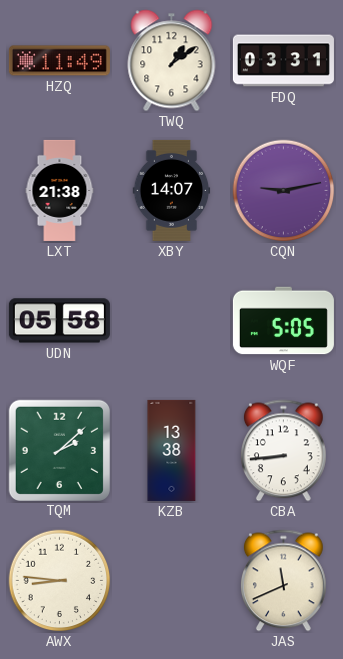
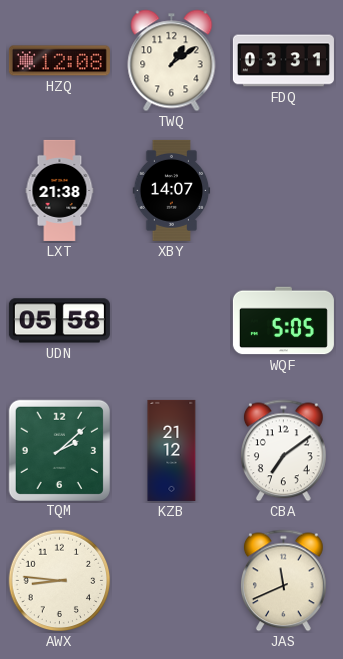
HZQ: 11:49 -> 12:08 (59, 61)
CQN: 9:13 -> none (284, 191)
KZB: 13:38 -> 21:12 (172, 450)
CBA: 8:44 -> 7:09 (284, 451)
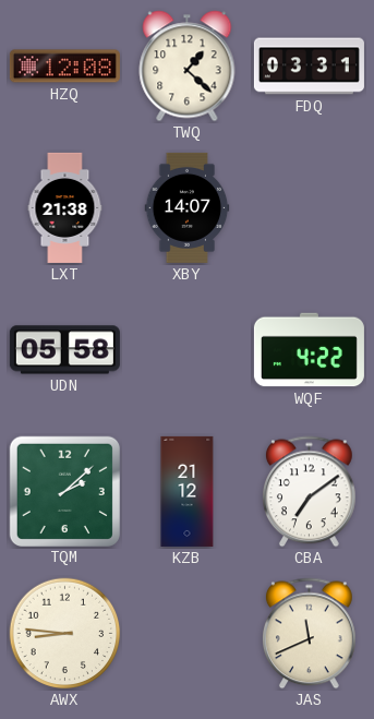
TWQ: 1:09 -> 1:22 (188, 67)
WQF: 5:05 -> 4:22 (309, 350)
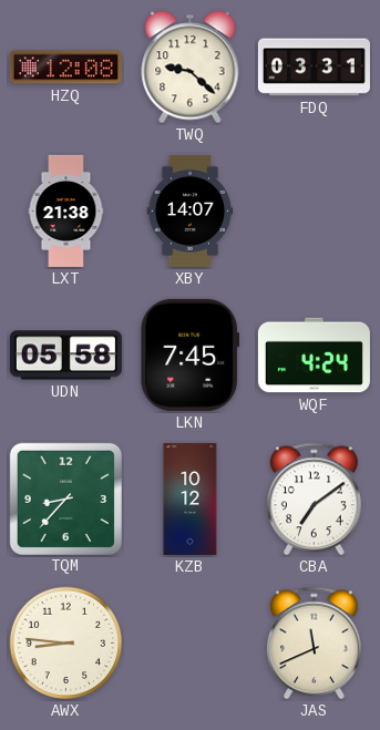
TWQ: 1:22 -> 9:22 (191, 68)
LKN: none -> 7:45 (191, 354)
WQF: 4:22 -> 4:24 (314, 356)
TQM: 2:08 -> 8:37 (65, 498)
KZB: 21:12 -> 10:12 (191, 498)
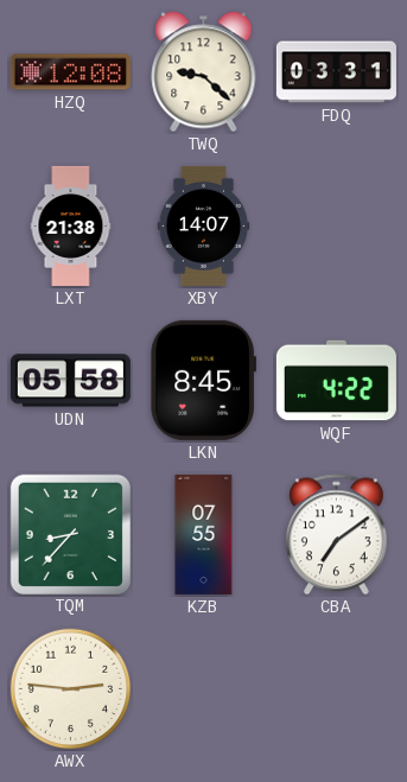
LKN: 7:45 -> 8:45 (204, 380)
WQF: 4:24 -> 4:22 (336, 381)
KZB: 10:12 -> 07:55 (204, 534)
AWX: 8:46 -> 2:46 (71, 689)
JAS: 11:41 -> none (315, 644)
